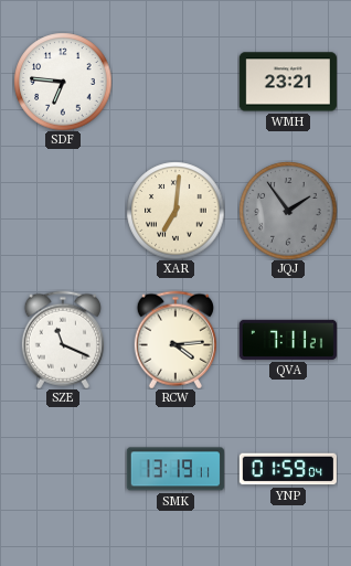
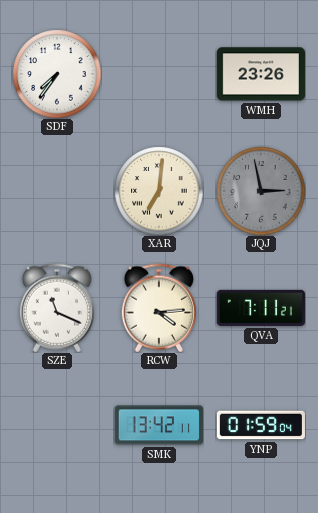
SDF: 6:46 -> 7:36 (57, 74)
WMH: 23:21 -> 23:26 (261, 74)
JQJ: 1:54 -> 2:58 (261, 191)
SMK: 13:19 -> 13:42 (159, 425)
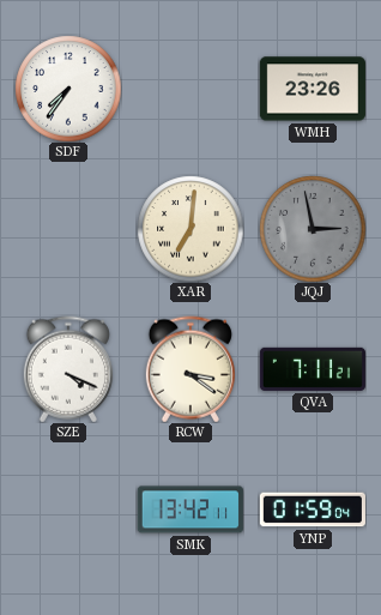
SZE: 11:19 -> 4:19 (68, 369)
RCW: 4:14 -> 3:21 (190, 369)
